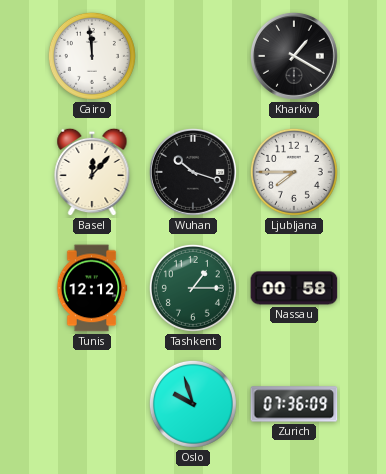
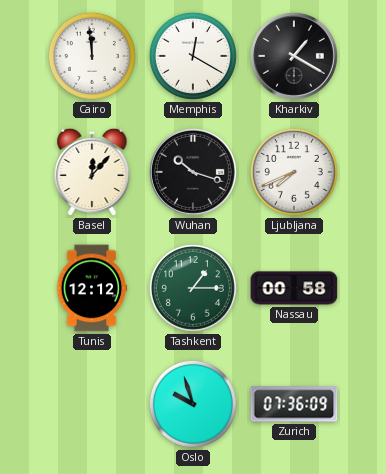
Memphis: none -> 12:20 (193, 56)
Ljubljana: 7:45 -> 7:41 (294, 172)
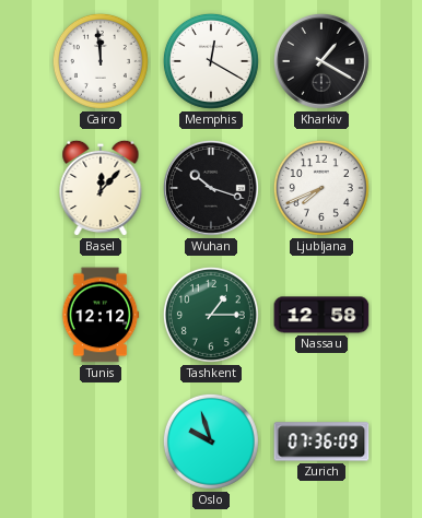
Nassau: 00:58 -> 12:58 (321, 315)
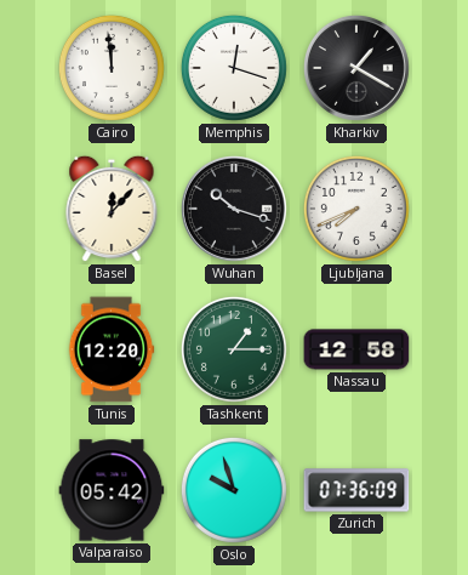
Memphis: 12:20 -> 12:18 (234, 68)
Tunis: 12:12 -> 12:20 (112, 349)
Valparaiso: none -> 05:42 (112, 490)
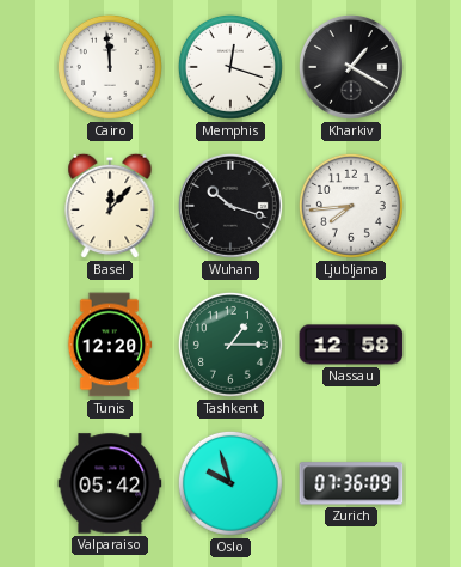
Ljubljana: 7:41 -> 7:44 (351, 206)
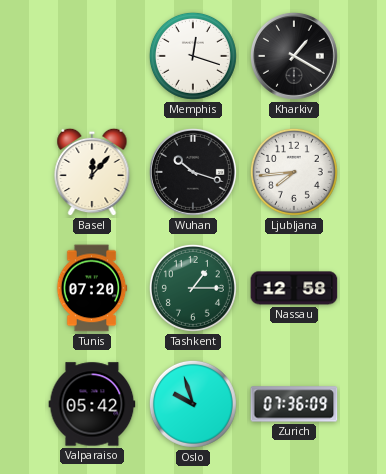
Cairo: 11:59 -> none (110, 67)
Tunis: 12:20 -> 07:20 (92, 288)
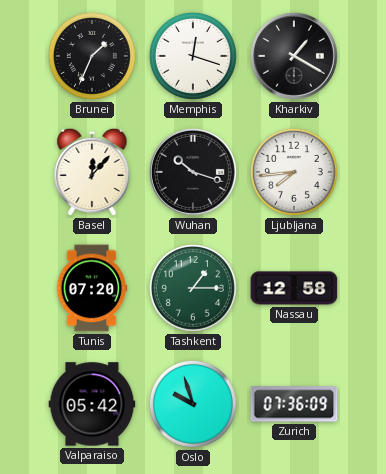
Brunei: none -> 1:34 (92, 56)
